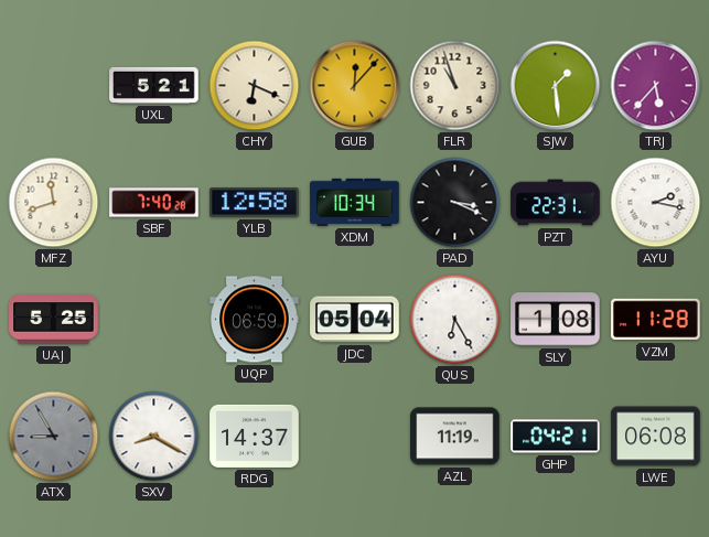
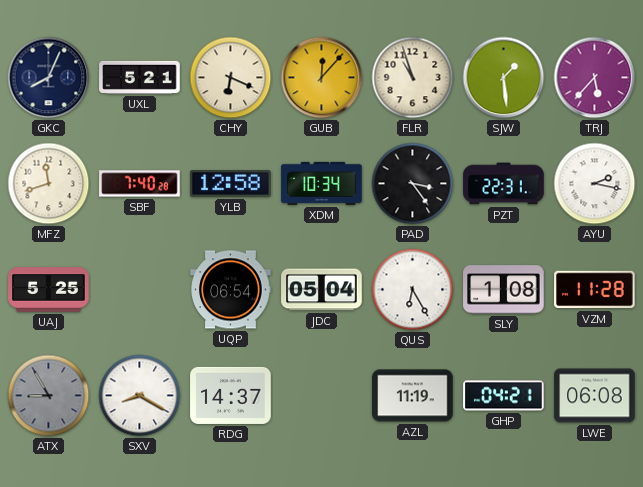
GKC: none -> 8:04 (49, 78)
PAD: 3:19 -> 3:24 (413, 184)
UQP: 06:59 -> 06:54 (231, 290)
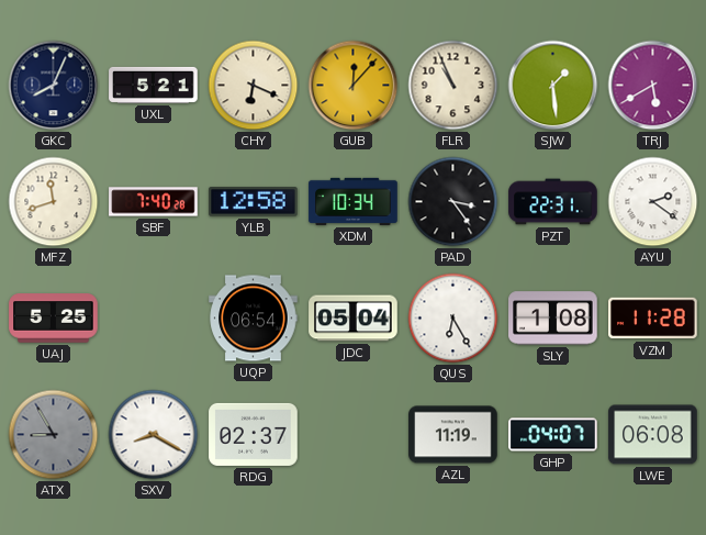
FLR: 10:57 -> 10:56 (453, 86)
TRJ: 5:37 -> 5:40 (653, 86)
AYU: 2:17 -> 2:21 (653, 202)
RDG: 14:37 -> 02:37 (254, 434)
GHP: 04:21 -> 04:07 (553, 435)
